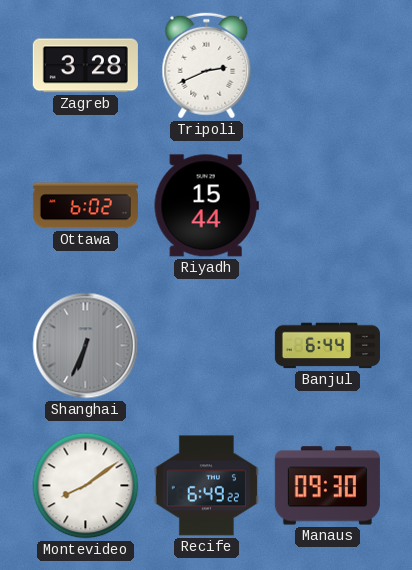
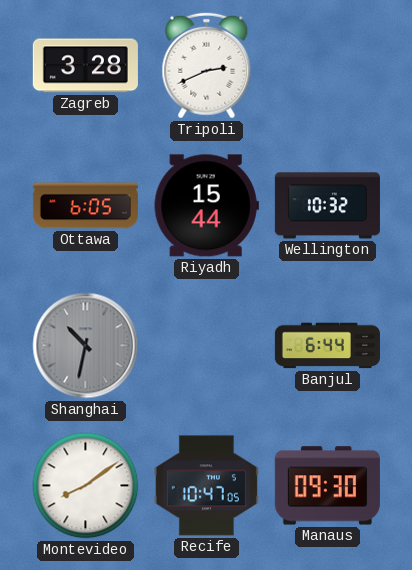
Ottawa: 6:02 -> 6:05 (85, 206)
Wellington: none -> 10:32 (327, 206)
Shanghai: 6:34 -> 10:32 (86, 346)
Recife: 6:49 -> 10:47 (206, 486)
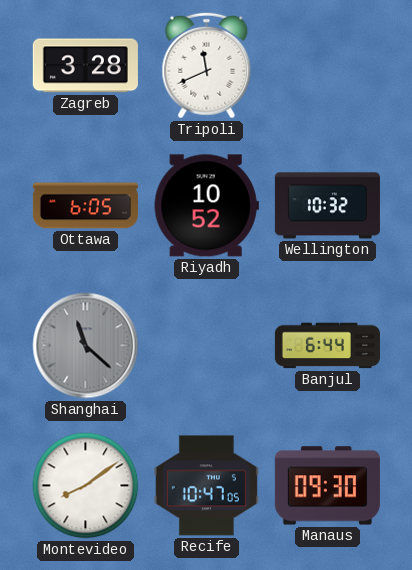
Tripoli: 2:41 -> 11:41 (207, 66)
Riyadh: 15:44 -> 10:52 (206, 206)
Shanghai: 10:32 -> 11:22 (86, 346)
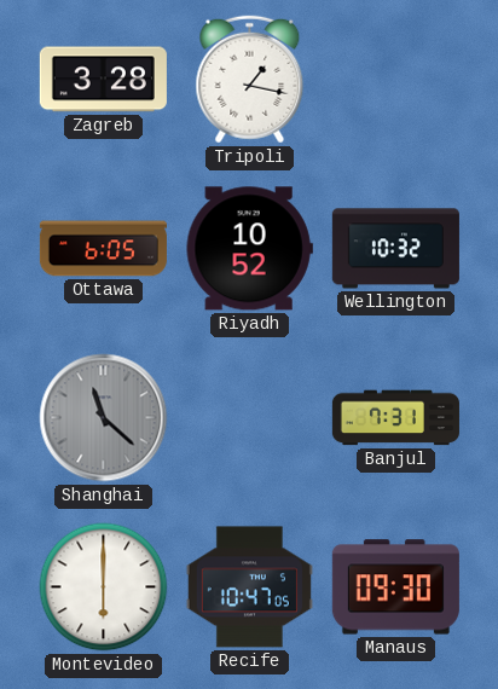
Tripoli: 11:41 -> 1:17 (250, 80)
Banjul: 6:44 -> 7:31 (395, 418)
Montevideo: 8:09 -> 6:00 (104, 587)
